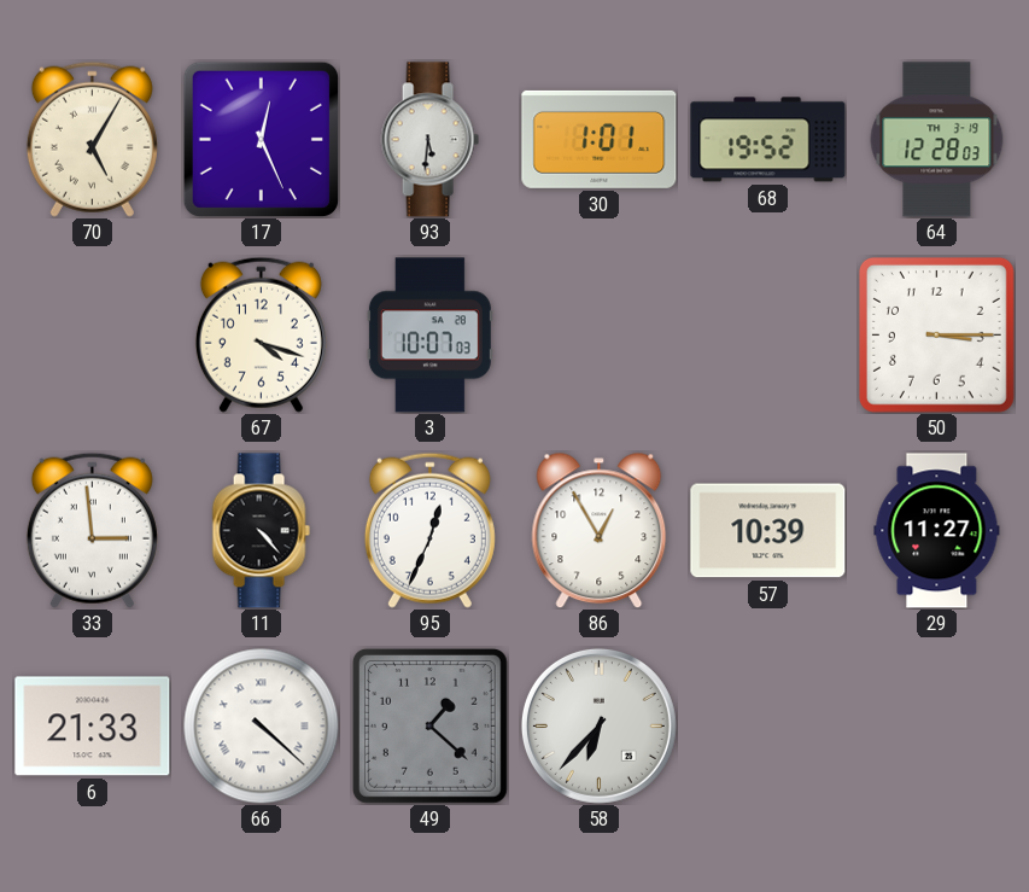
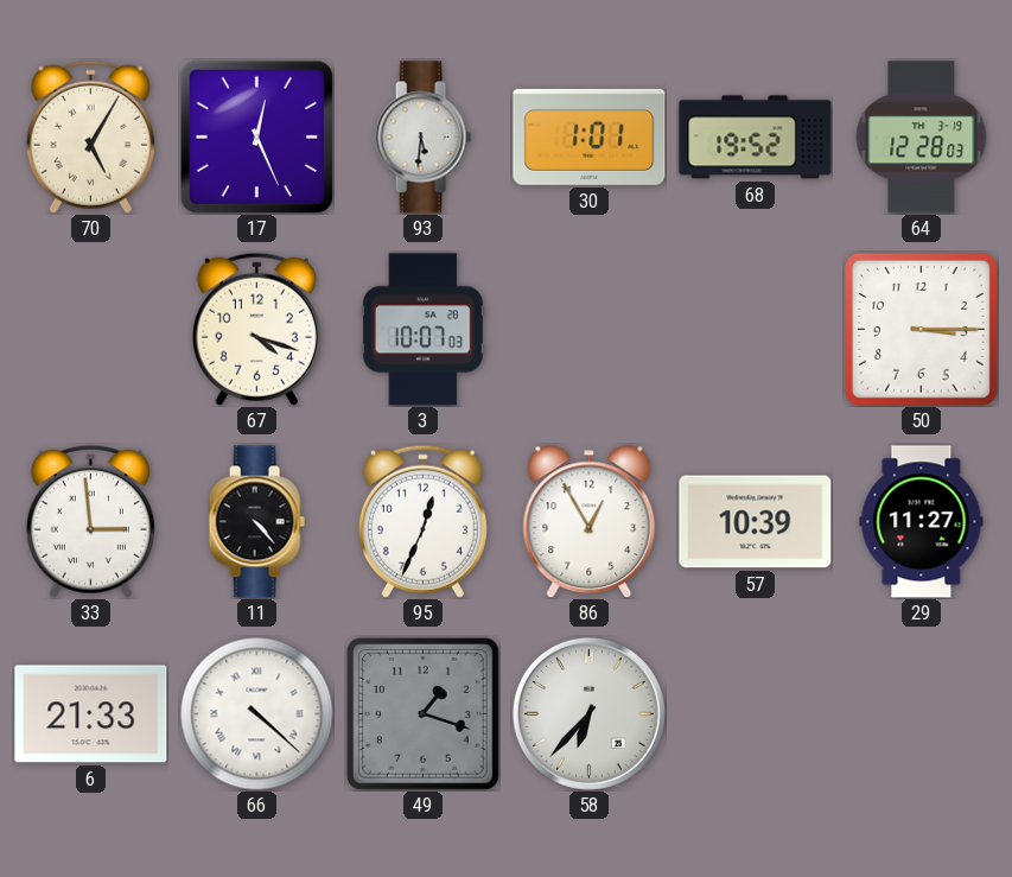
49: 1:22 -> 1:18 (422, 713)
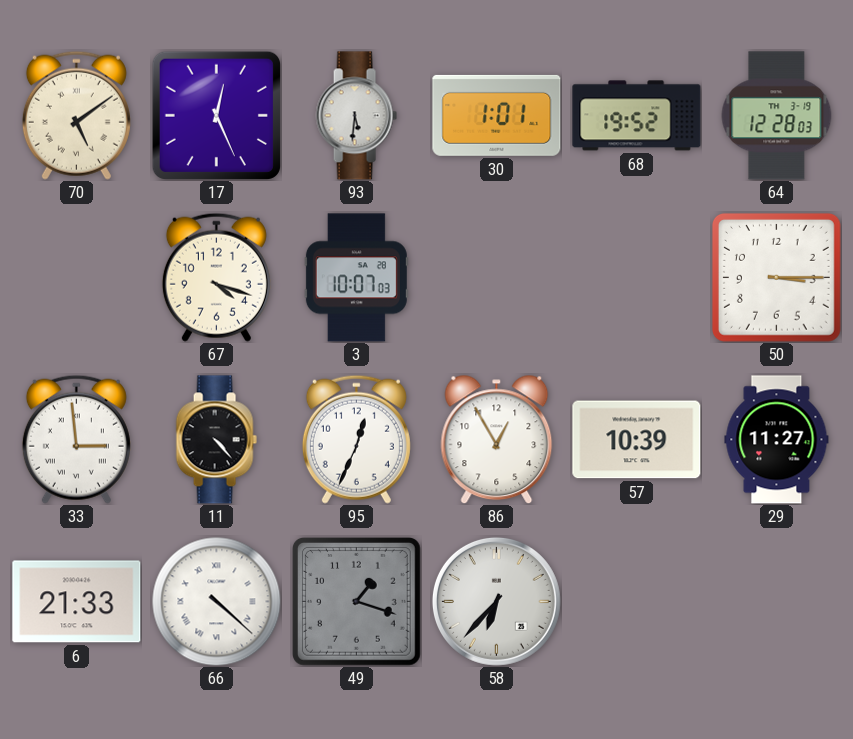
70: 5:05 -> 5:09 (76, 115)
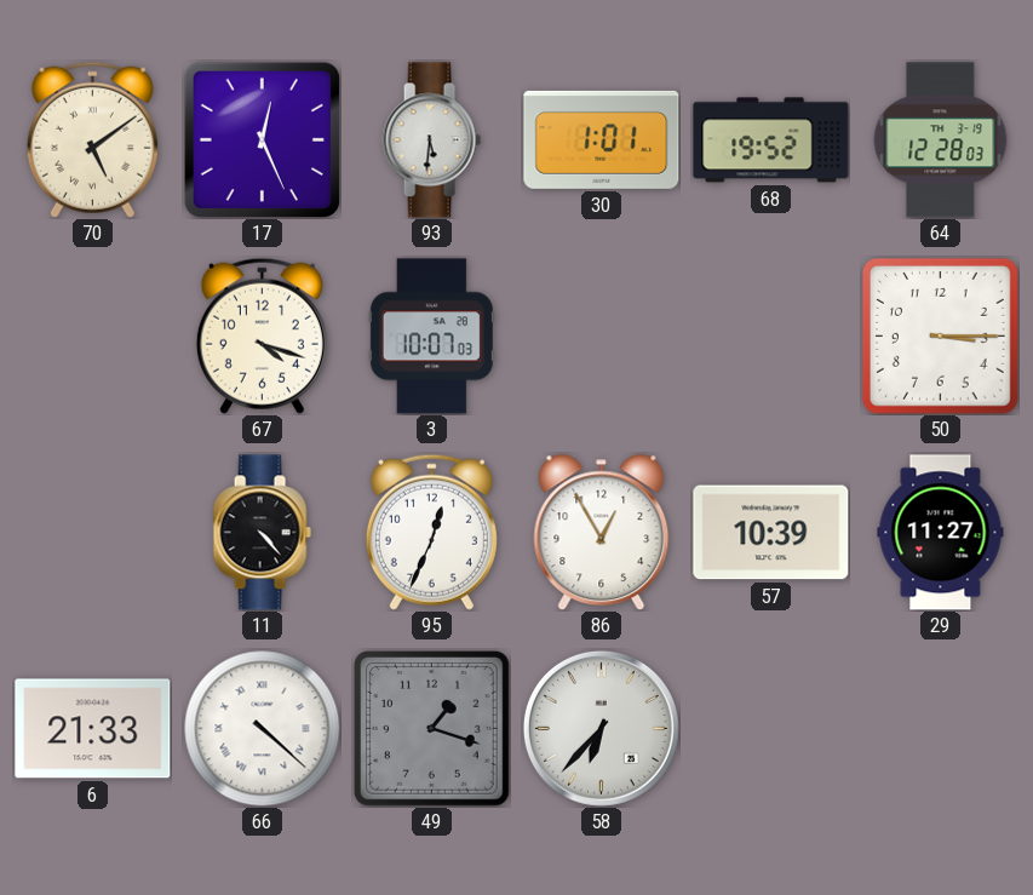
33: 2:59 -> none (76, 439)
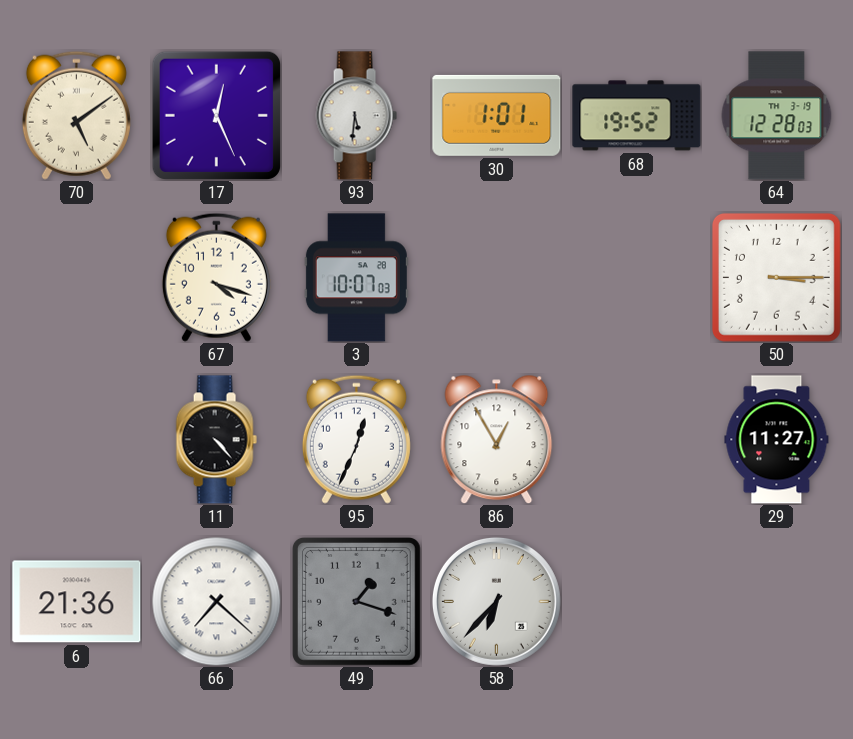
57: 10:39 -> none (771, 533)
6: 21:33 -> 21:36 (77, 602)
66: 4:22 -> 7:22 (216, 601)
